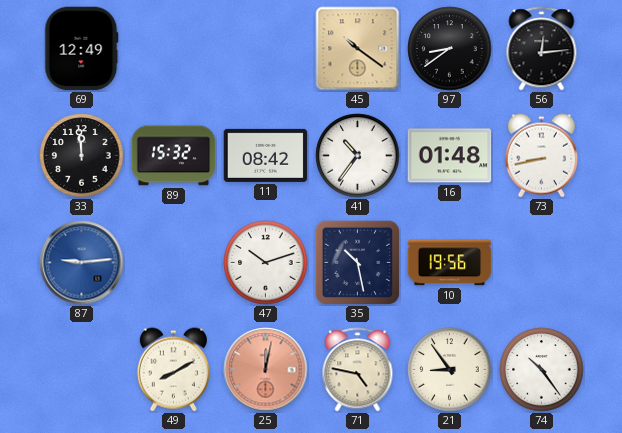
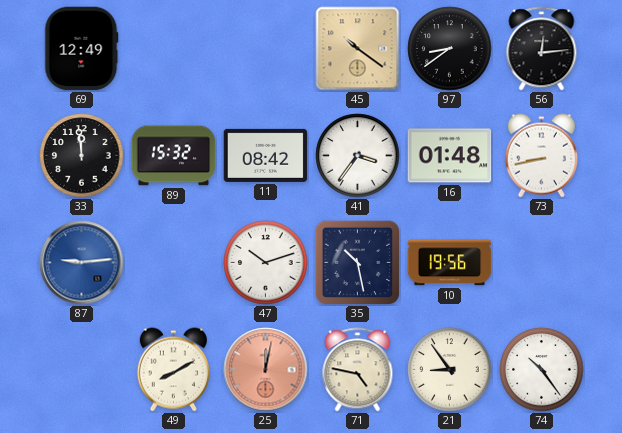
41: 10:36 -> 3:36 (358, 156)
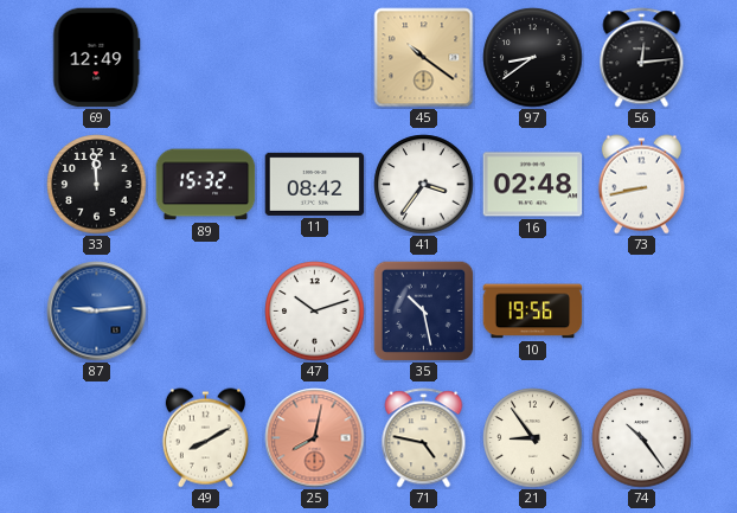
16: 01:48 -> 02:48 (533, 185)
25: 12:02 -> 8:02 (315, 438)
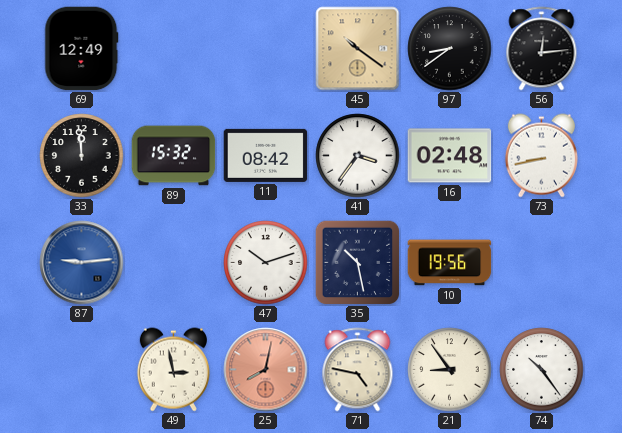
49: 8:10 -> 2:58 (173, 370)
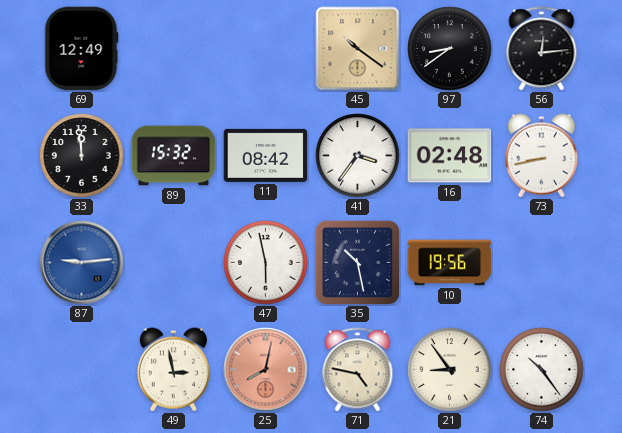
47: 10:12 -> 5:58 (266, 263)
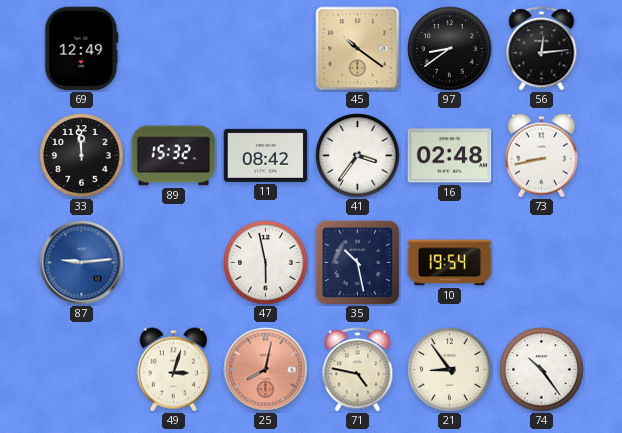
10: 19:56 -> 19:54 (450, 263)
49: 2:58 -> 3:03 (173, 370)
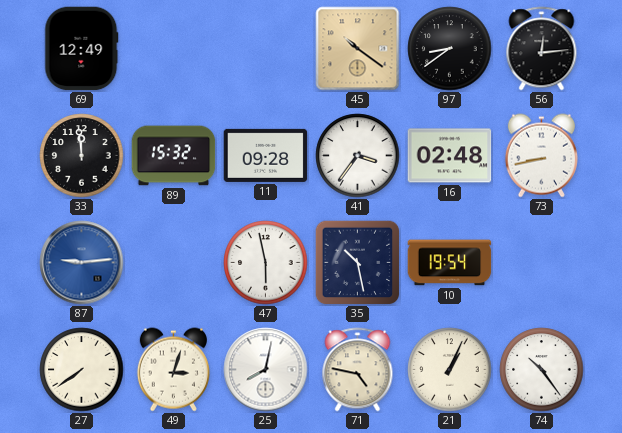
11: 08:42 -> 09:28 (266, 155)
27: none -> 7:39 (82, 370)
25 dial: salmon -> white (266, 370)
21: 8:54 -> 1:04 (450, 370)
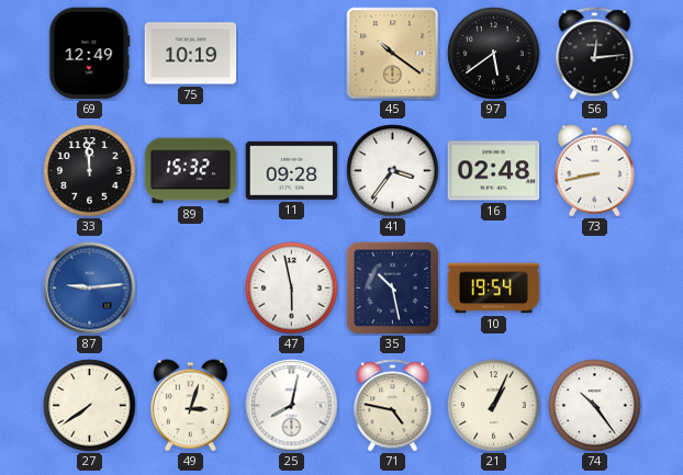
75: none -> 10:19 (191, 54)
97: 8:39 -> 5:39 (494, 54)
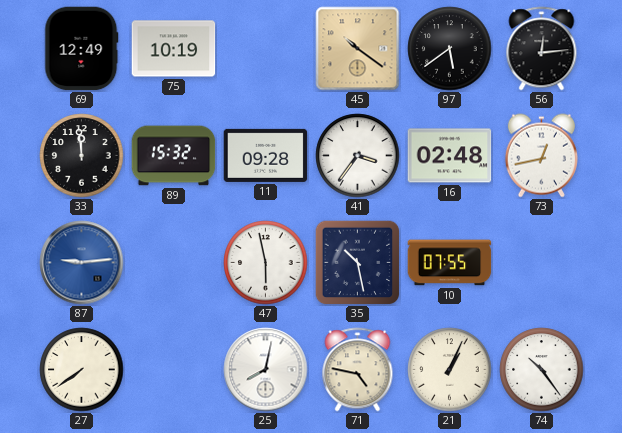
73: 8:43 -> 12:43 (541, 156)
10: 19:54 -> 07:55 (450, 263)
49: 3:03 -> none (190, 406)
